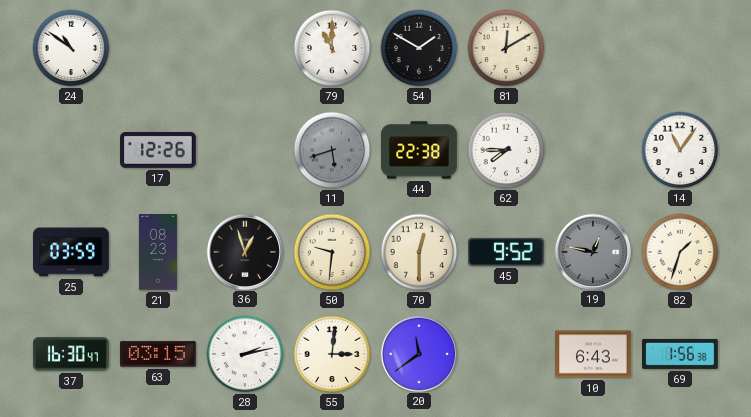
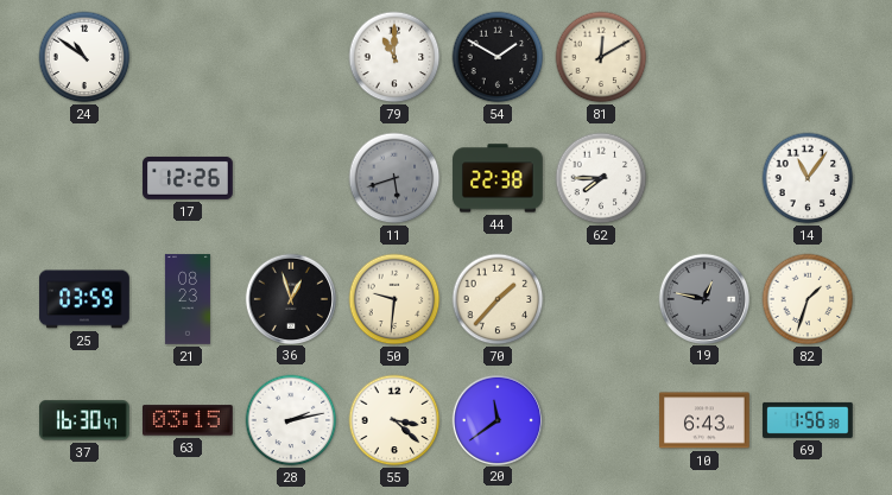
70: 12:30 -> 1:37 (498, 299)
45: 9:52 -> none (507, 252)
55: 3:01 -> 3:22 (394, 420)
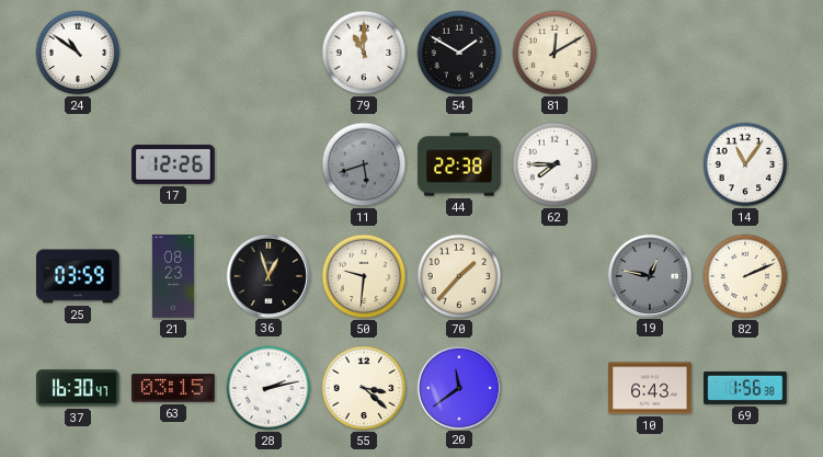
82: 1:33 -> 2:11 (745, 276)
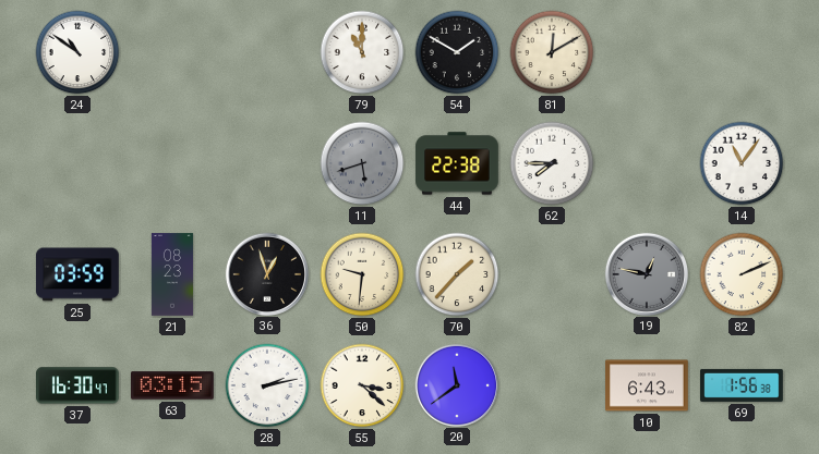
17: 12:26 -> none (173, 164)
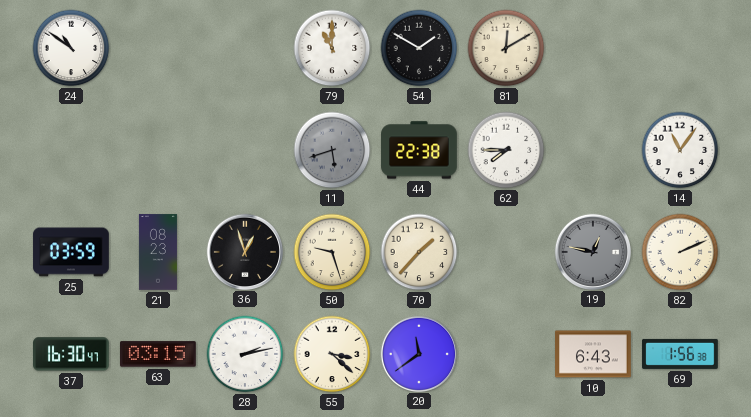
50: 9:31 -> 9:27 (332, 252)
